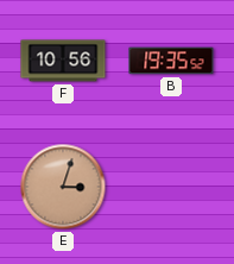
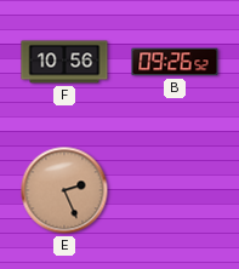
B: 19:35 -> 09:26 (175, 62)
E: 3:03 -> 2:26 (64, 190)
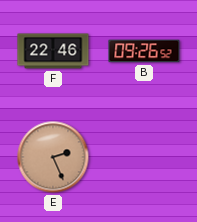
F: 10:56 -> 22:46 (53, 51)
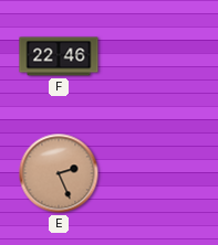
B: 09:26 -> none (144, 51)
